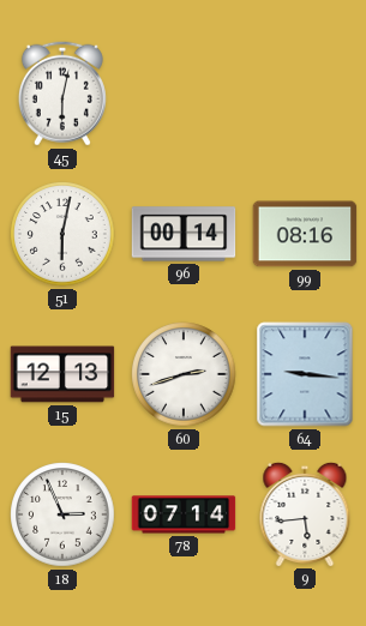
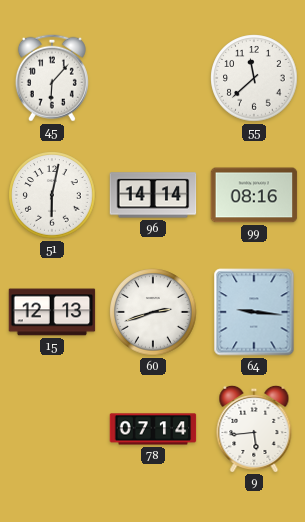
45: 6:02 -> 6:07 (52, 78)
55: none -> 11:38 (254, 78)
96: 00:14 -> 14:14 (153, 195)
18: 2:56 -> none (62, 514)
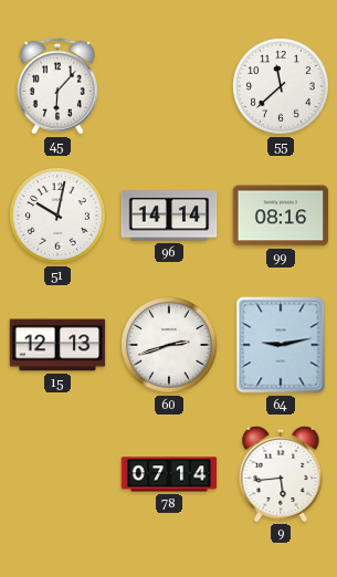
51: 6:02 -> 10:02 (57, 216)
64: 9:16 -> 9:13 (281, 345)
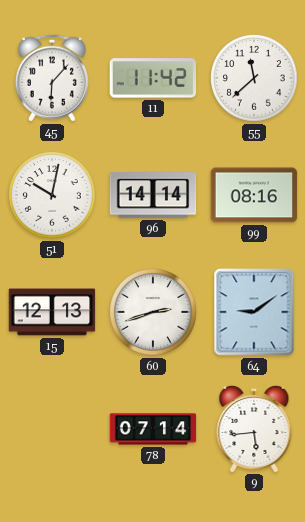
11: none -> 11:42 (153, 78)
64: 9:13 -> 9:09 (254, 312)
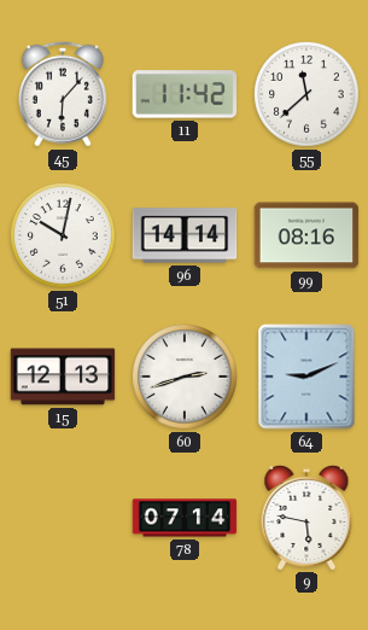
64: 9:09 -> 9:11 (306, 377)
9: 5:44 -> 5:47 (306, 517)
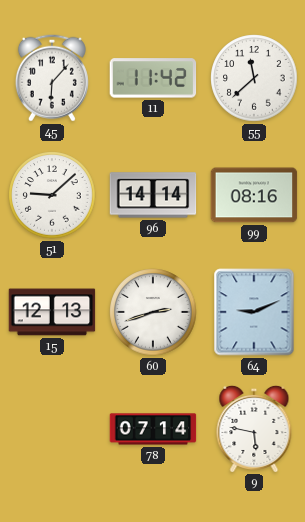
51: 10:02 -> 9:08 (52, 195)
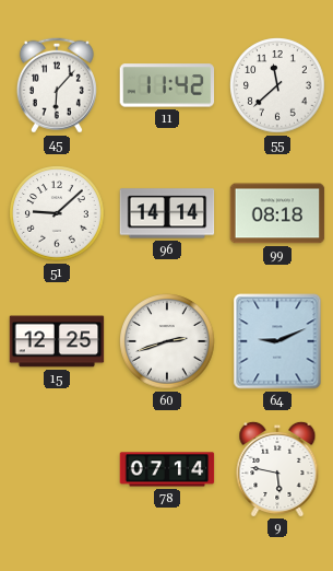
99: 08:16 -> 08:18 (277, 213)
15: 12:13 -> 12:25 (57, 341)
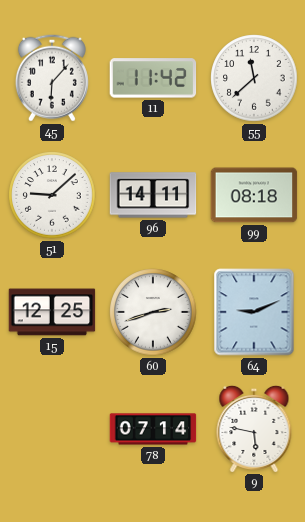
96: 14:14 -> 14:11 (153, 195)
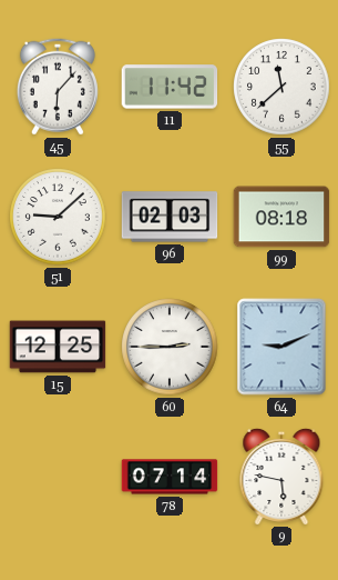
96: 14:11 -> 02:03 (170, 217)
60: 2:42 -> 2:45 (170, 347)
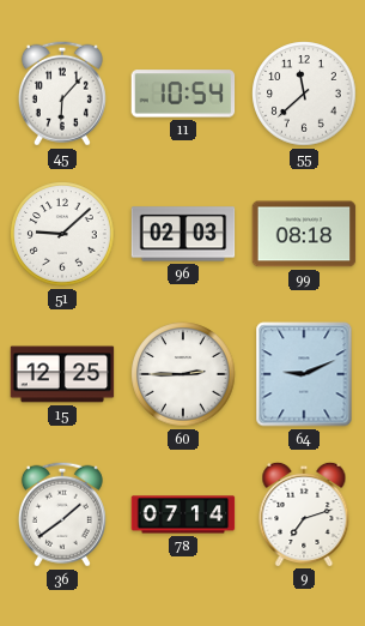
11: 11:42 -> 10:54 (183, 94)
36: none -> 1:39 (62, 514)
9: 5:47 -> 7:12 (304, 513)
